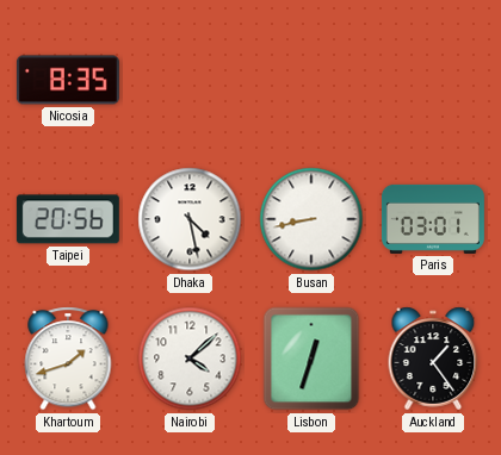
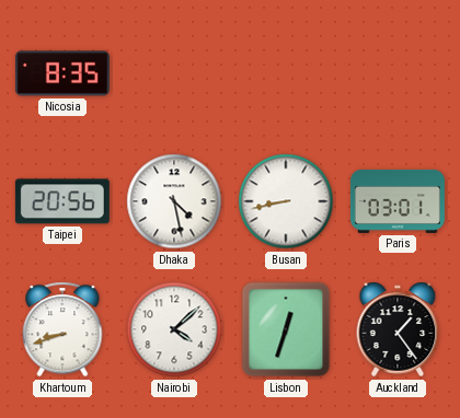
Khartoum: 1:42 -> 8:42 (62, 329)
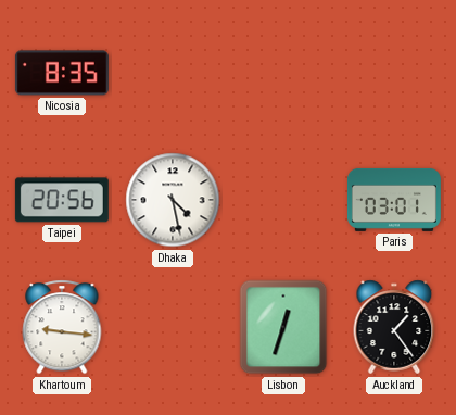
Busan: 8:43 -> none (286, 201)
Khartoum: 8:42 -> 9:16 (62, 327)
Nairobi: 4:08 -> none (174, 329)
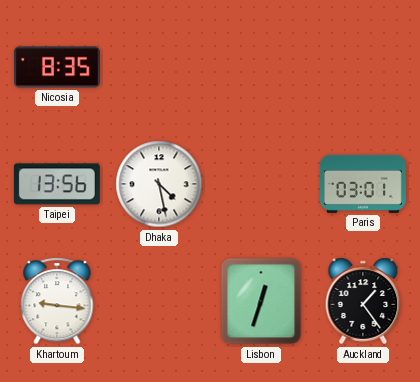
Taipei: 20:56 -> 13:56 (57, 184)
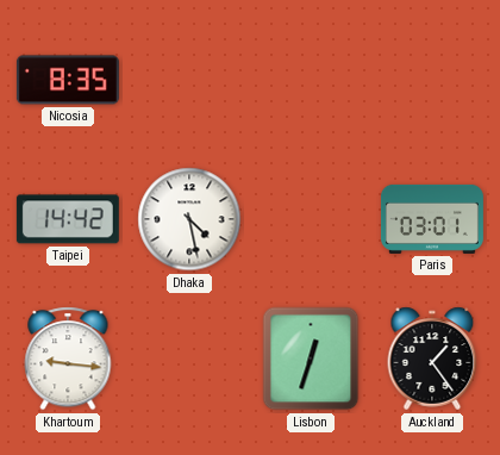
Taipei: 13:56 -> 14:42 (68, 219)
